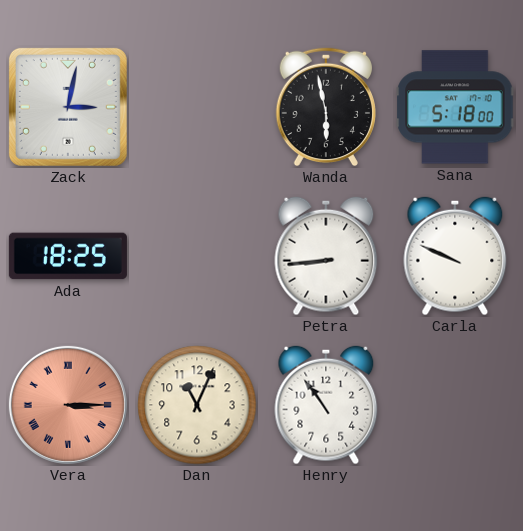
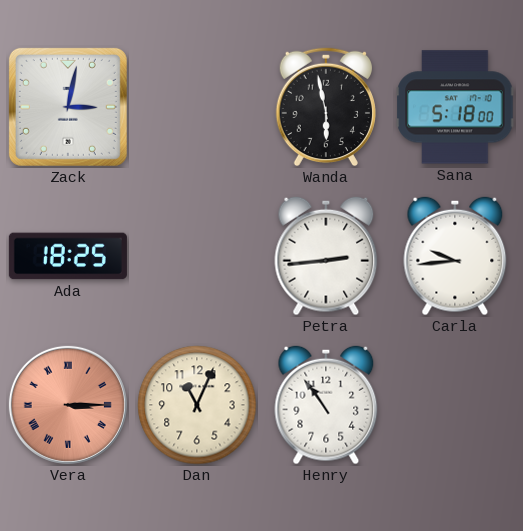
Petra: 8:44 -> 2:44 (326, 256)
Carla: 9:49 -> 9:44 (455, 256)
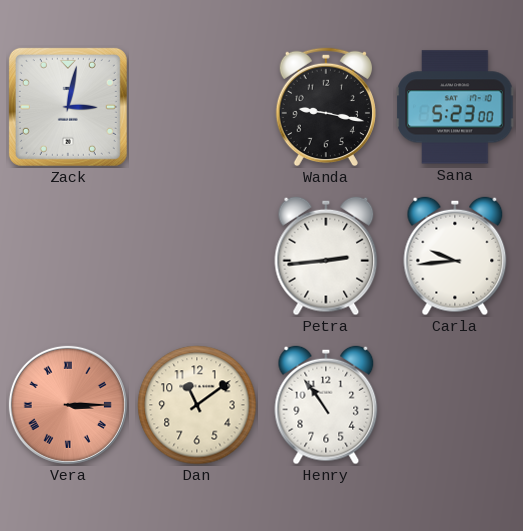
Wanda: 5:58 -> 9:17 (326, 107)
Sana: 5:18 -> 5:23 (455, 107)
Ada: 18:25 -> none (68, 256)
Dan: 11:04 -> 11:09 (197, 405)
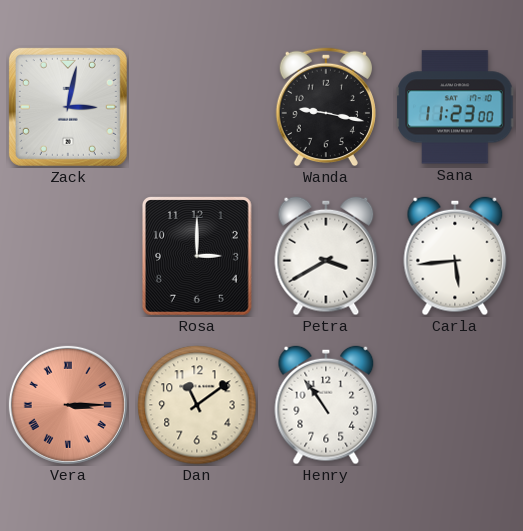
Sana: 5:23 -> 11:23 (455, 107)
Rosa: none -> 3:00 (198, 257)
Petra: 2:44 -> 3:40 (326, 256)
Carla: 9:44 -> 5:44 (455, 256)
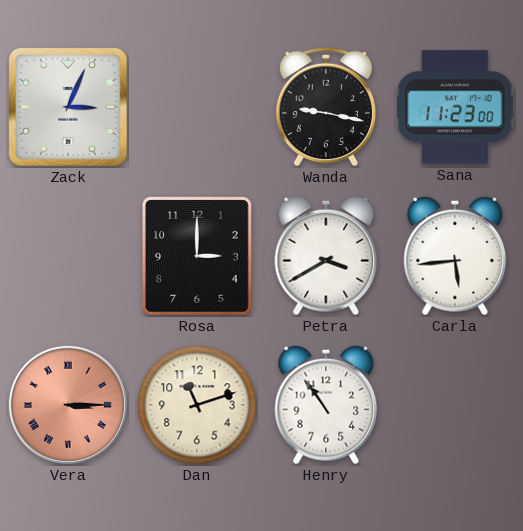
Zack: 3:02 -> 3:04 (68, 107)
Dan: 11:09 -> 11:12 (197, 405)
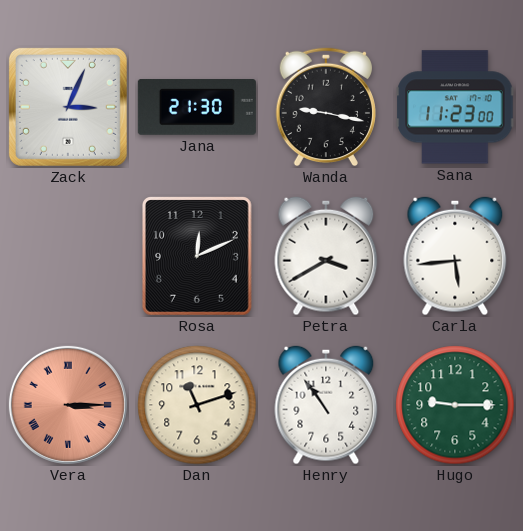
Jana: none -> 21:30 (197, 108)
Rosa: 3:00 -> 12:11 (198, 257)
Hugo: none -> 9:15 (455, 405)
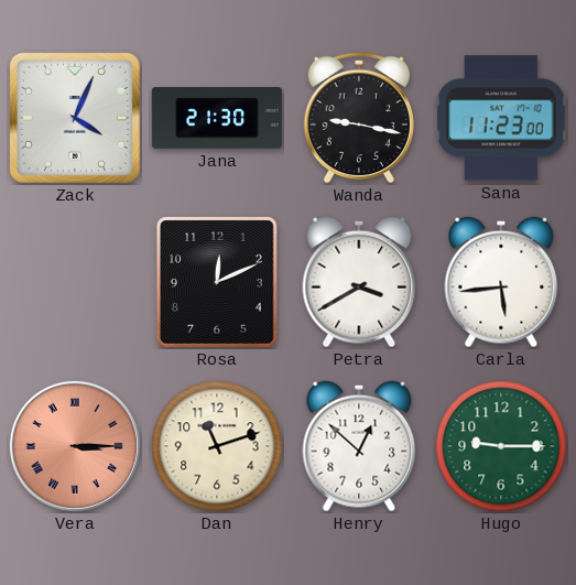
Zack: 3:04 -> 4:04 (75, 118)
Henry: 10:54 -> 12:52 (359, 446)
